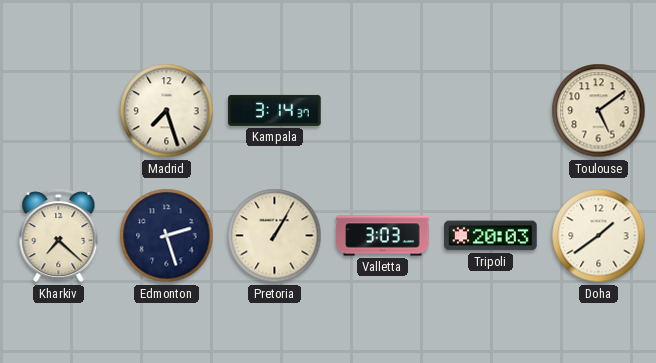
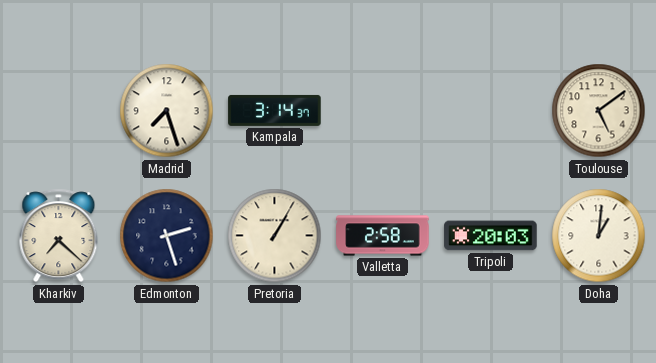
Valletta: 3:03 -> 2:58 (383, 236)
Doha: 1:39 -> 1:01 (599, 236)
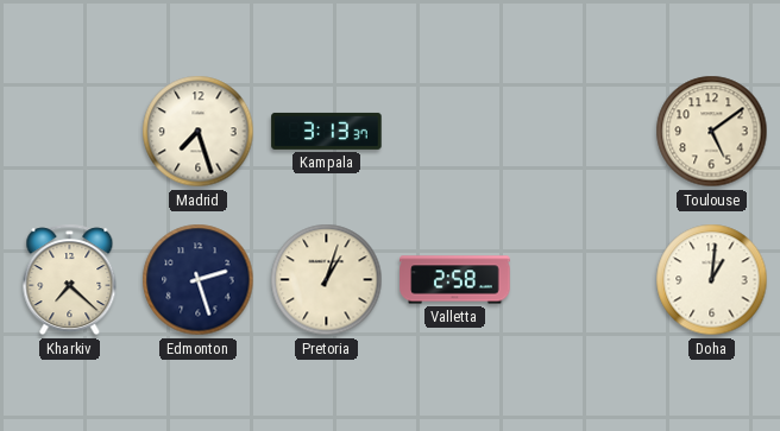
Kampala: 3:14 -> 3:13 (327, 131)
Pretoria: 1:05 -> 1:03 (327, 280)
Tripoli: 20:03 -> none (491, 236)
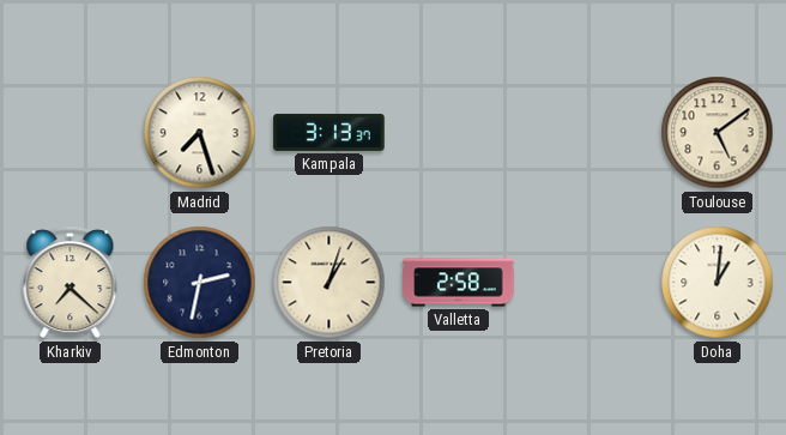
Edmonton: 2:27 -> 2:32 (200, 283)
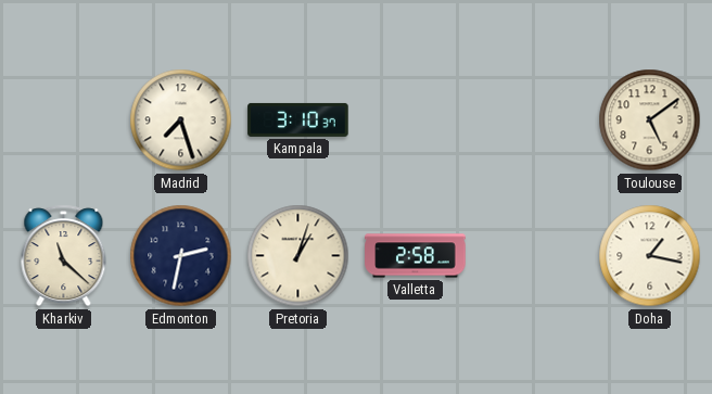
Kampala: 3:13 -> 3:10 (298, 119)
Kharkiv: 7:22 -> 11:22 (64, 256)
Doha: 1:01 -> 1:17 (650, 256)
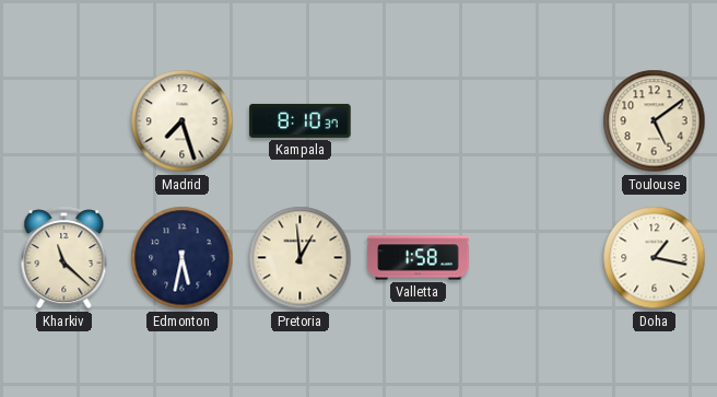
Kampala: 3:10 -> 8:10 (301, 120)
Edmonton: 2:32 -> 5:32 (183, 258)
Pretoria: 1:03 -> 12:59 (301, 258)
Valletta: 2:58 -> 1:58 (419, 258)
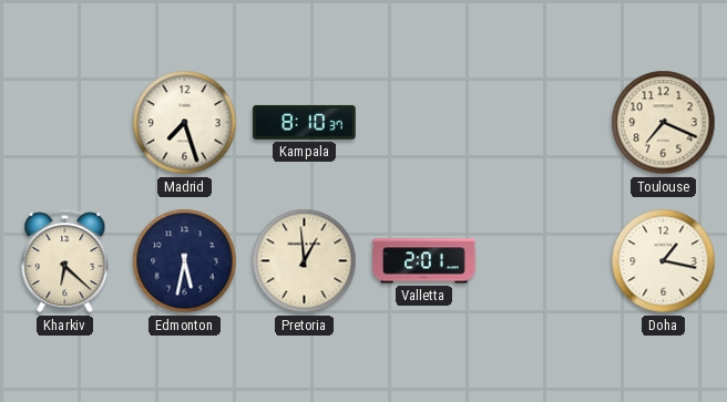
Toulouse: 5:09 -> 7:19 (664, 123)
Kharkiv: 11:22 -> 6:22 (65, 261)
Valletta: 1:58 -> 2:01 (424, 261)
